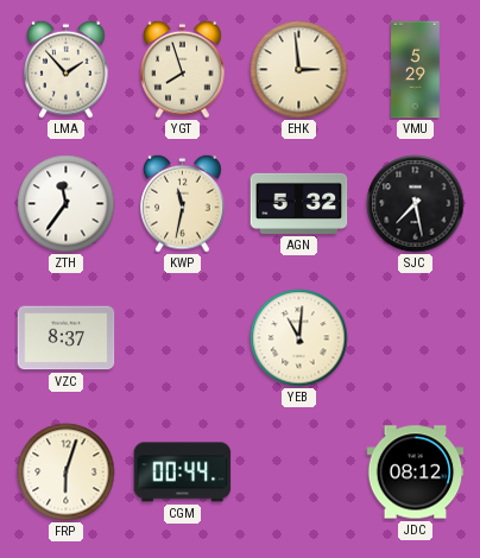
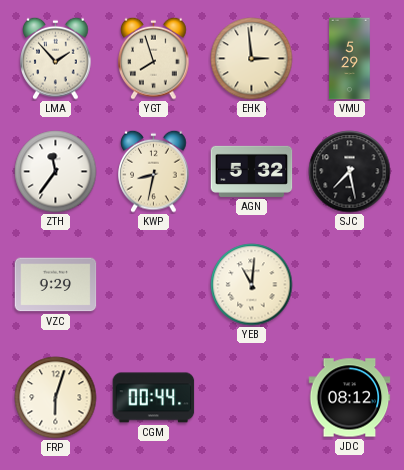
KWP: 11:32 -> 8:32 (154, 171)
VZC: 8:37 -> 9:29 (56, 285)
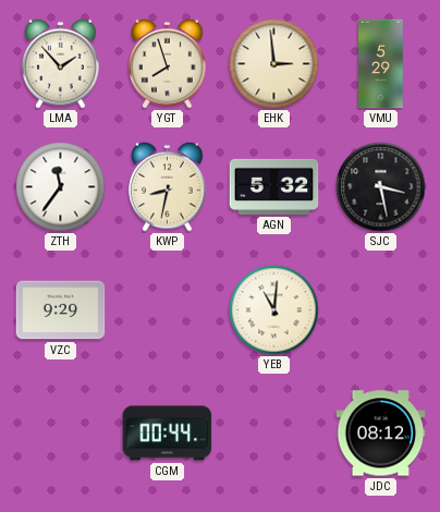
SJC: 7:28 -> 3:28 (381, 187)
FRP: 6:03 -> none (56, 398)
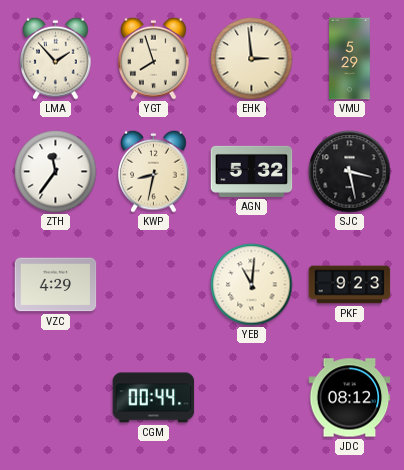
VZC: 9:29 -> 4:29 (56, 285)
PKF: none -> 9:23 (350, 285)
